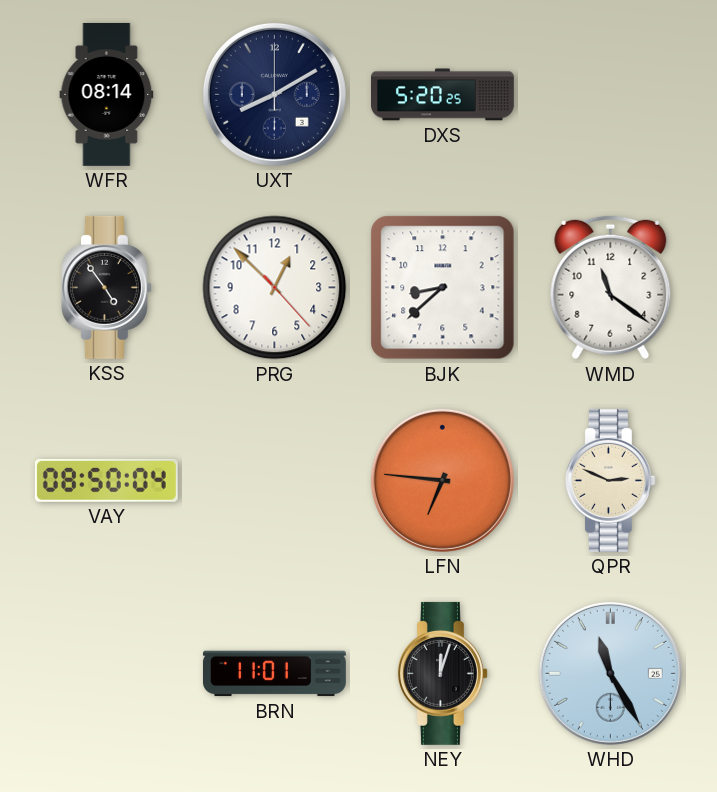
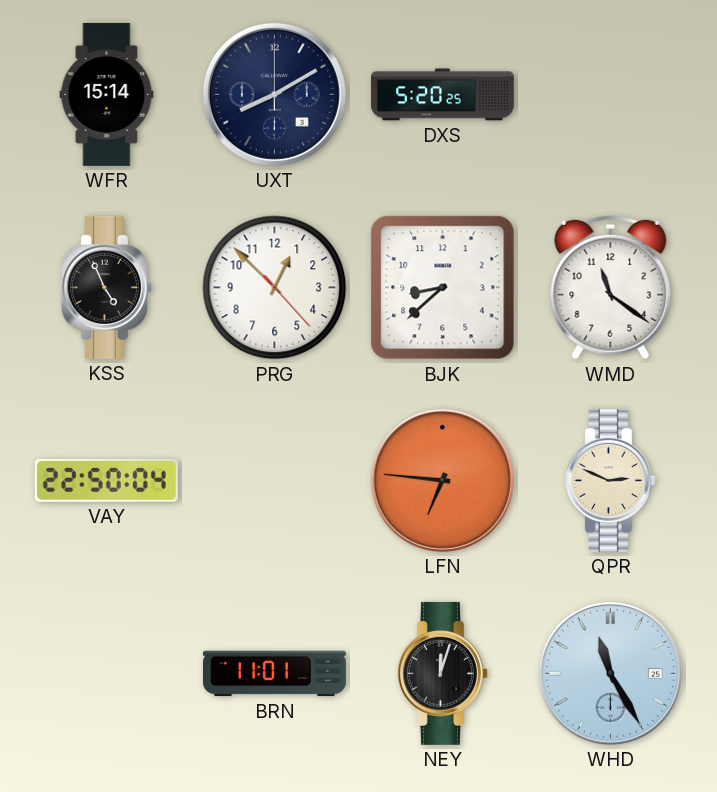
WFR: 08:14 -> 15:14 (107, 94)
KSS: 4:54 -> 4:56 (106, 287)
VAY: 08:50 -> 22:50 (106, 480)
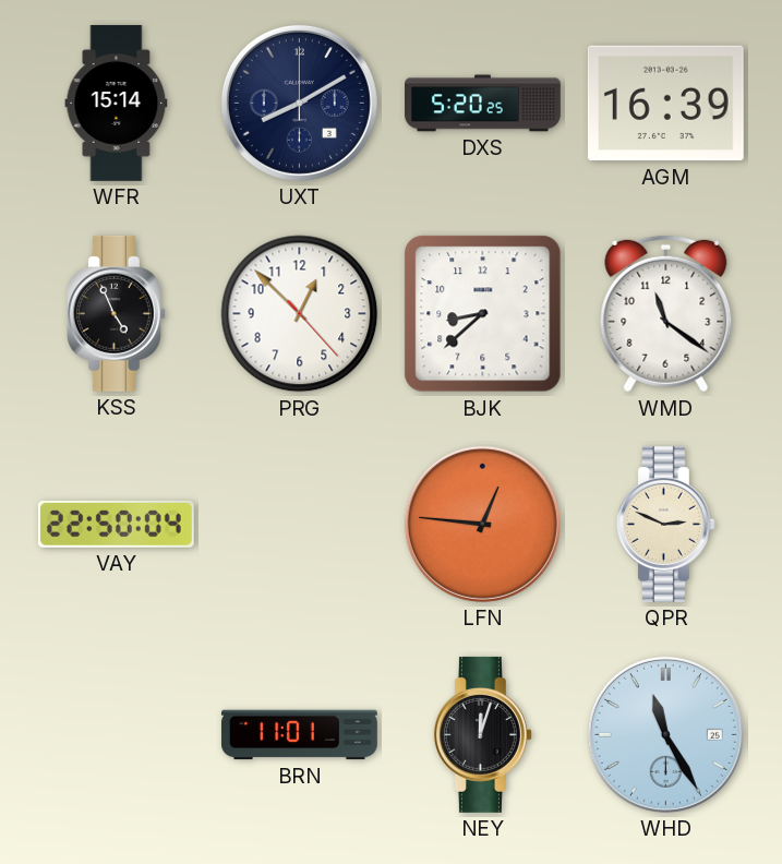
AGM: none -> 16:39 (665, 104)
LFN: 6:46 -> 12:46 (482, 524)
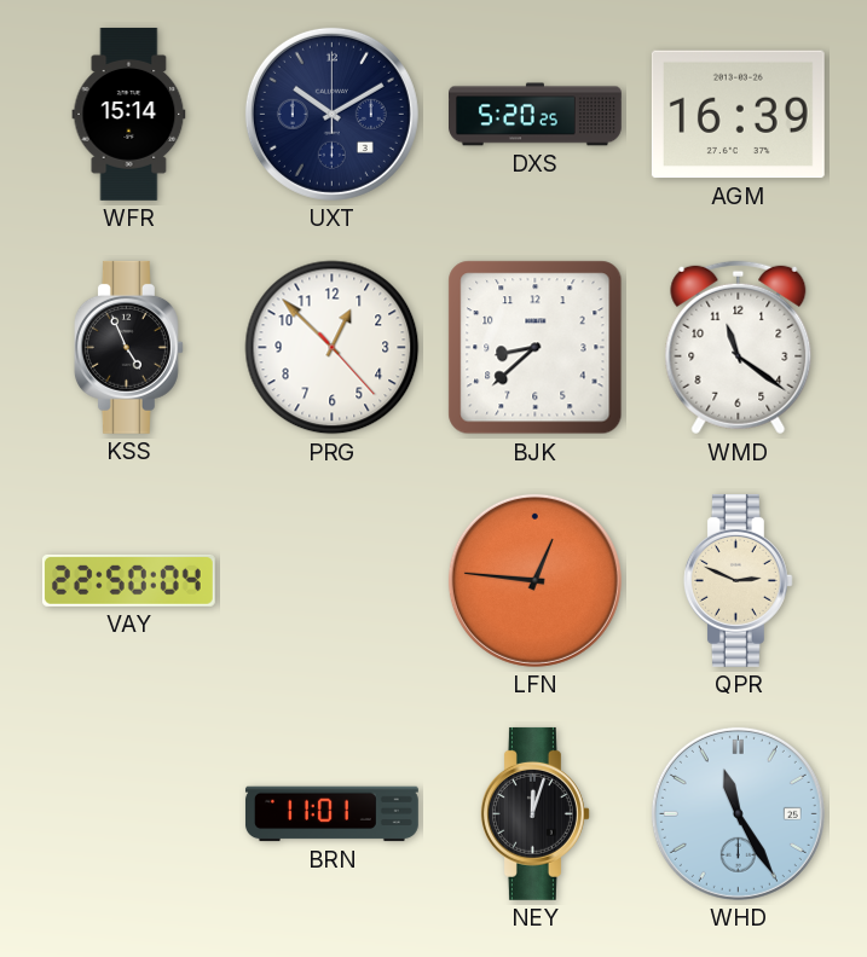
UXT: 8:10 -> 10:10 (331, 114)
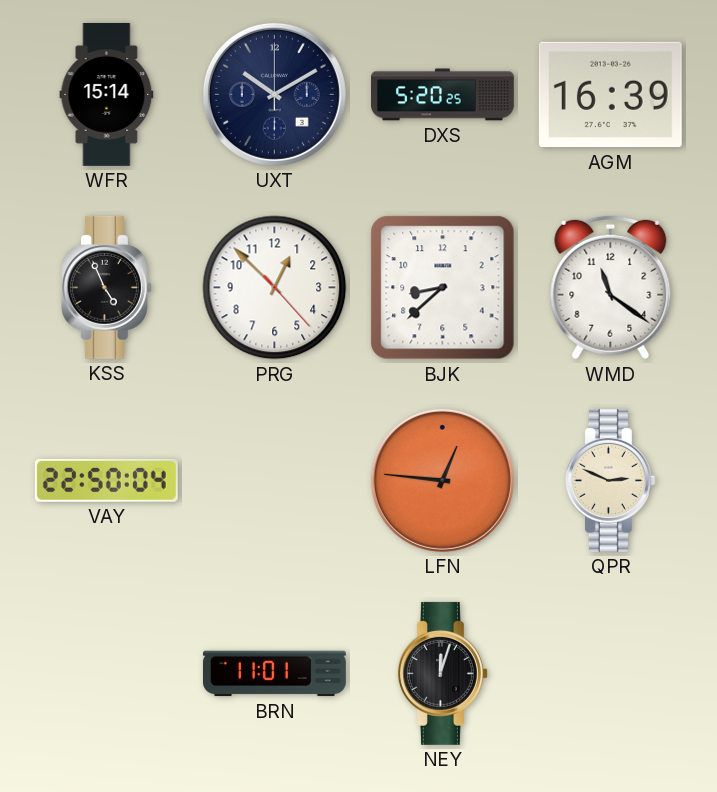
WHD: 11:25 -> none (738, 813)
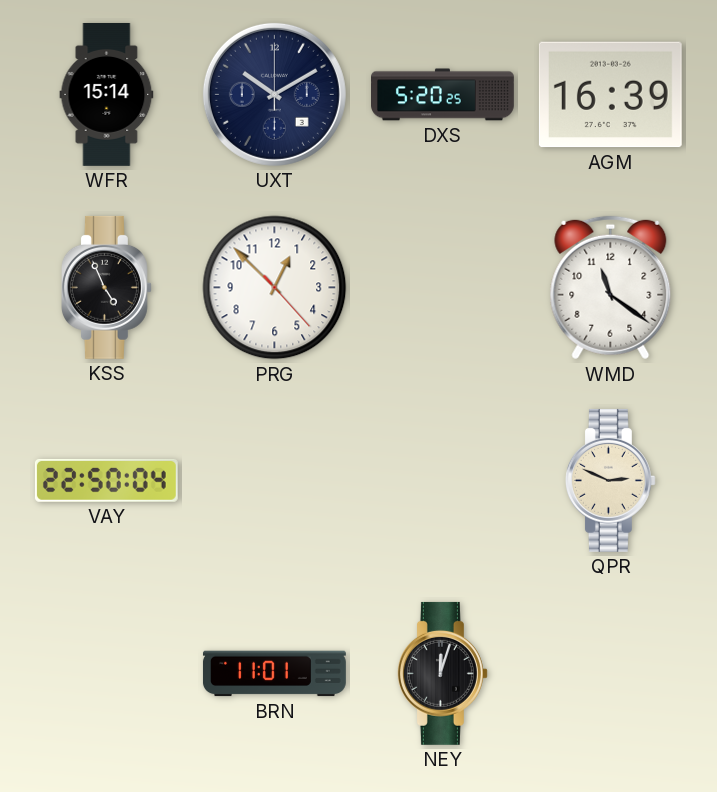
BJK: 8:38 -> none (443, 288)
LFN: 12:46 -> none (442, 480)
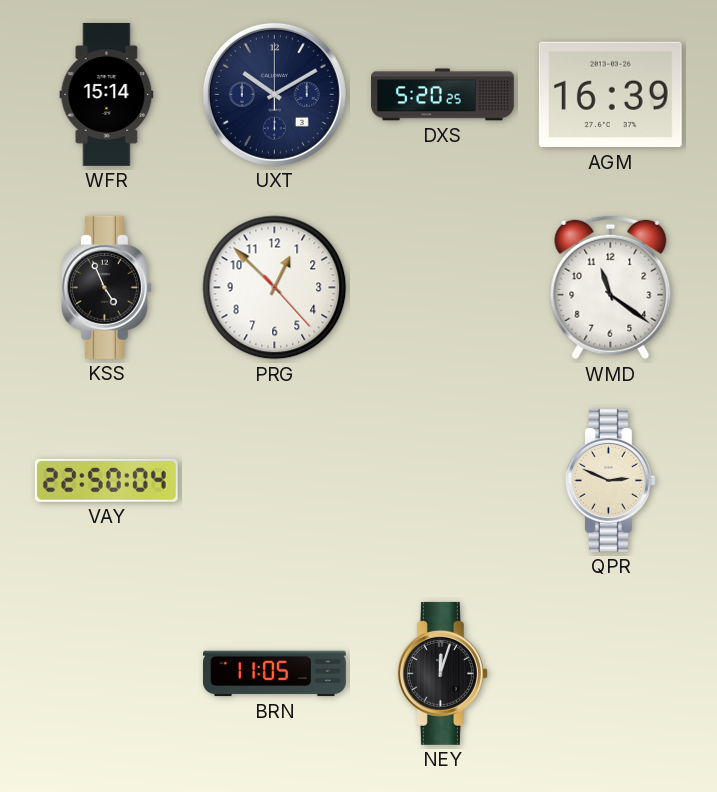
BRN: 11:01 -> 11:05 (274, 674)
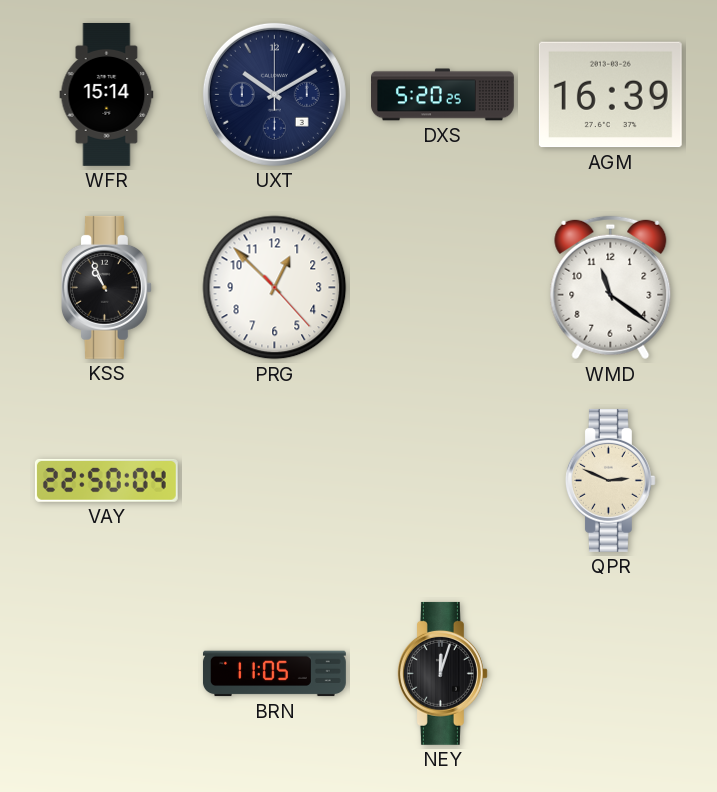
KSS: 4:56 -> 10:56 (106, 287)
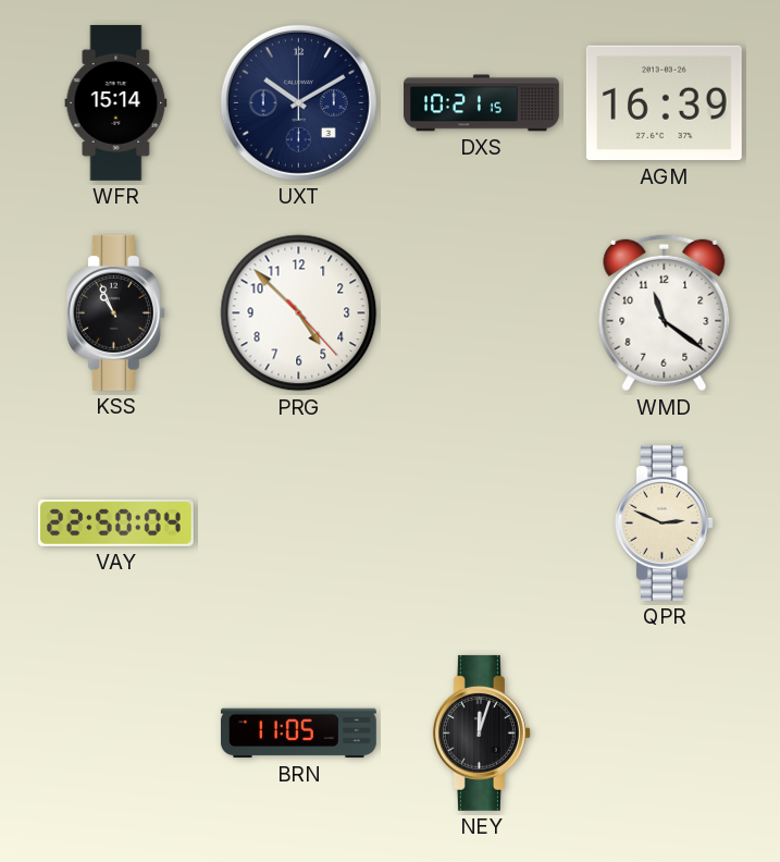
DXS: 5:20 -> 10:21 (482, 103)
PRG: 12:52 -> 4:52 (299, 313)
